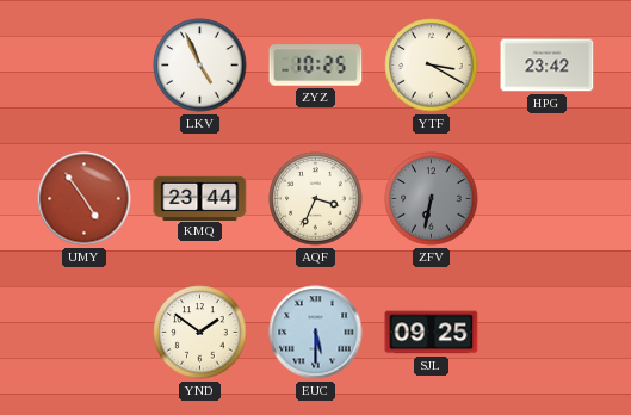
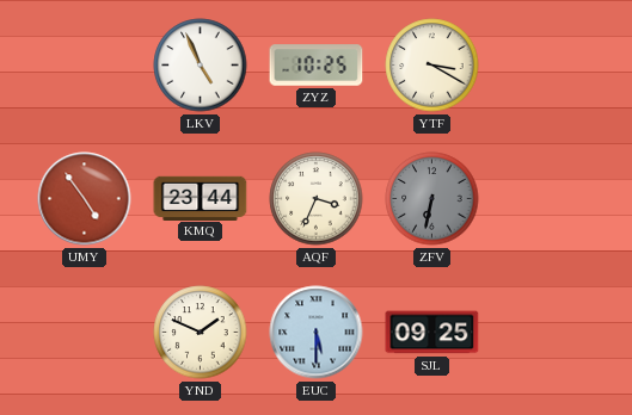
HPG: 23:42 -> none (548, 66)
YND: 1:51 -> 1:49 (201, 333)
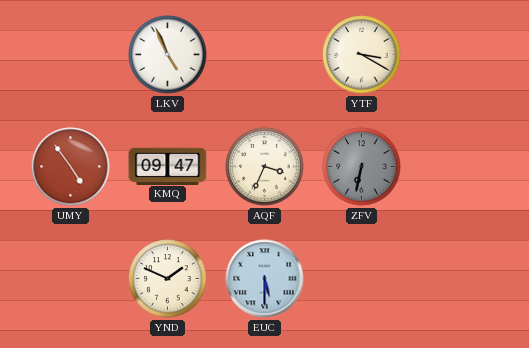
ZYZ: 10:25 -> none (317, 66)
KMQ: 23:44 -> 09:47 (168, 166)
SJL: 09:25 -> none (432, 333)
